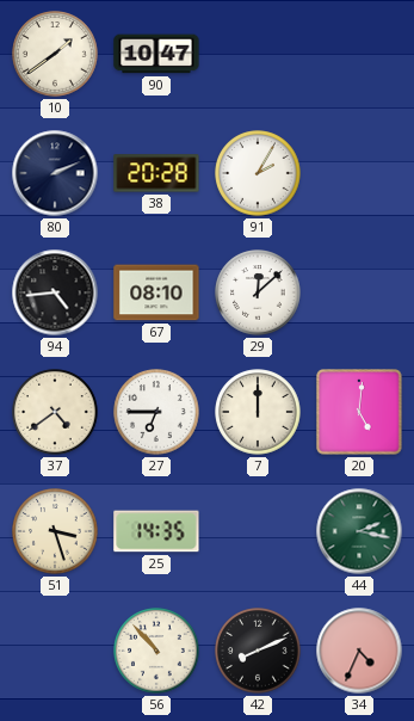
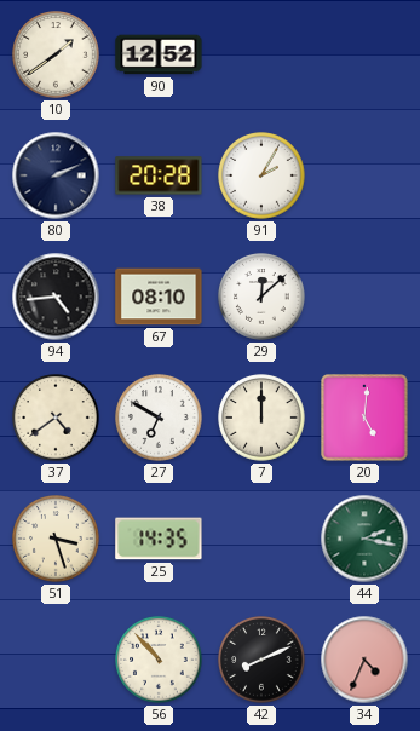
90: 10:47 -> 12:52 (159, 54)
27: 6:45 -> 6:50 (159, 418)
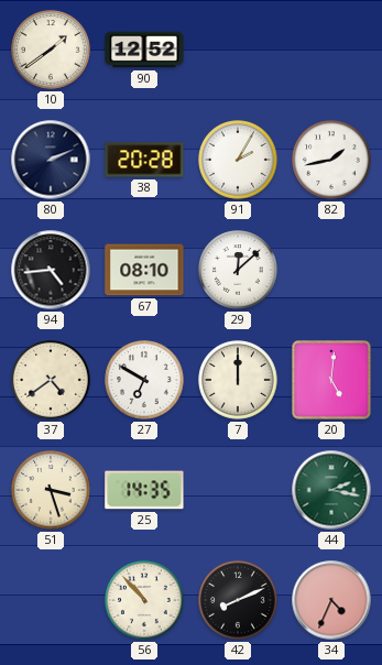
82: none -> 1:43 (331, 160)
